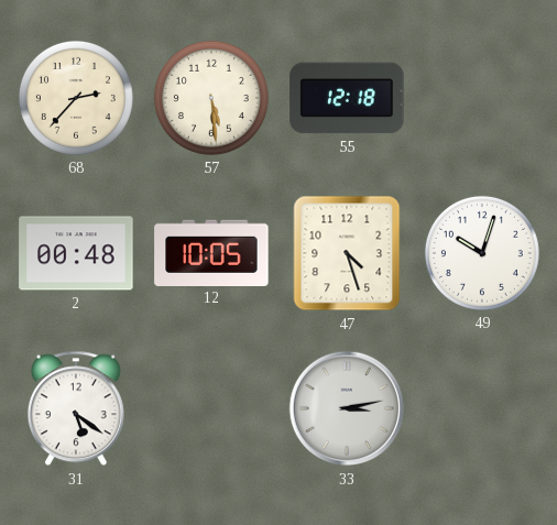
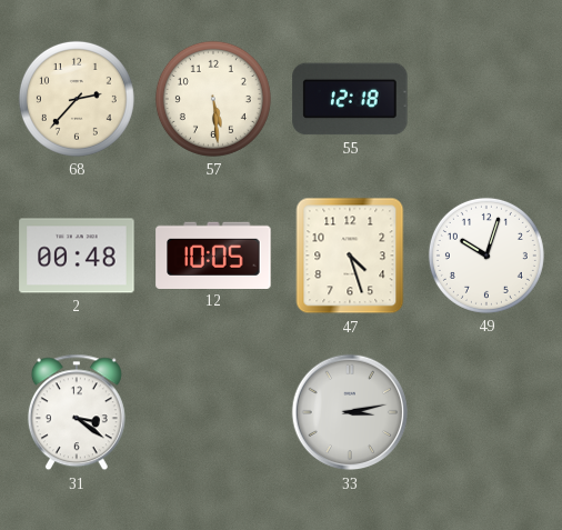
31: 5:21 -> 3:21 (77, 412)
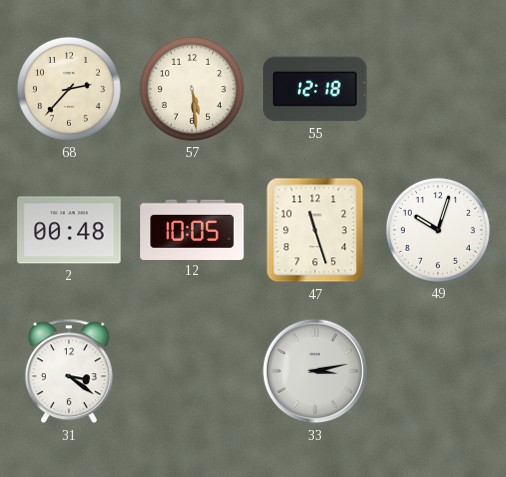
47: 4:27 -> 11:27 (315, 230)
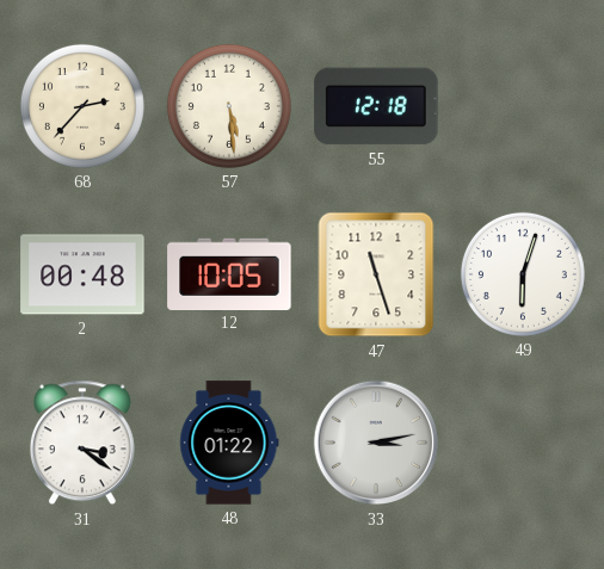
49: 10:03 -> 6:03 (523, 274)
48: none -> 01:22 (229, 443)
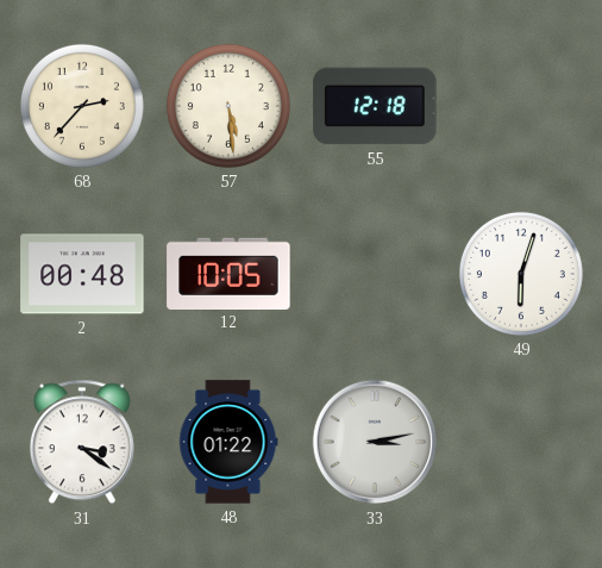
47: 11:27 -> none (376, 274)
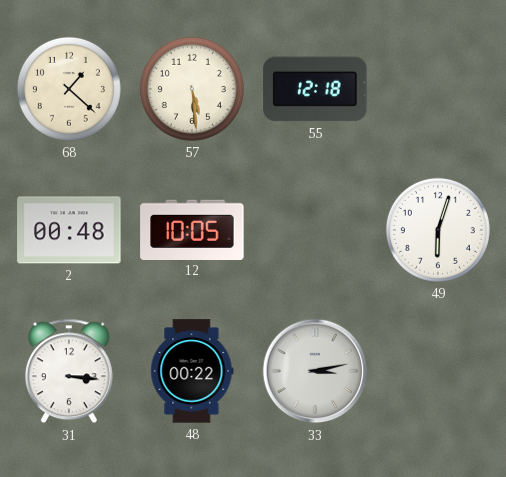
68: 2:37 -> 1:22 (69, 89)
31: 3:21 -> 3:16 (69, 371)
48: 01:22 -> 00:22 (192, 371)
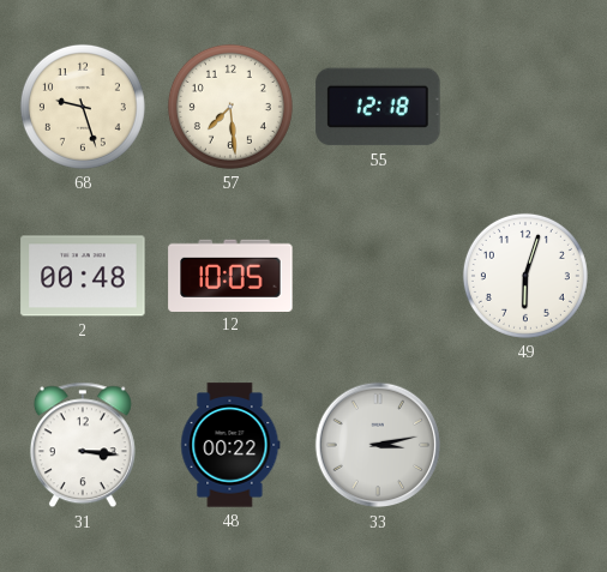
68: 1:22 -> 9:27 (83, 107)
57: 5:29 -> 7:29 (230, 107)
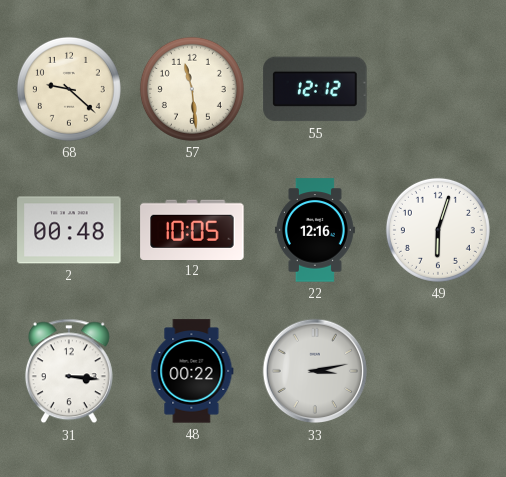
68: 9:27 -> 9:22 (69, 89)
57: 7:29 -> 11:29 (192, 89)
55: 12:18 -> 12:12 (315, 89)
22: none -> 12:16 (315, 230)
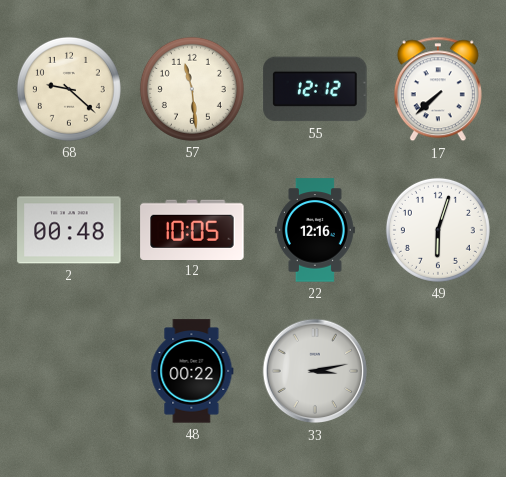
17: none -> 7:38 (438, 89)
31: 3:16 -> none (69, 371)
